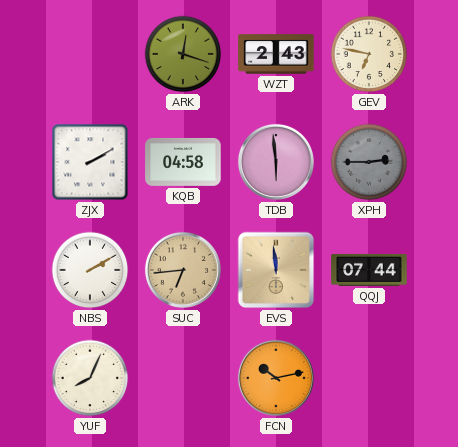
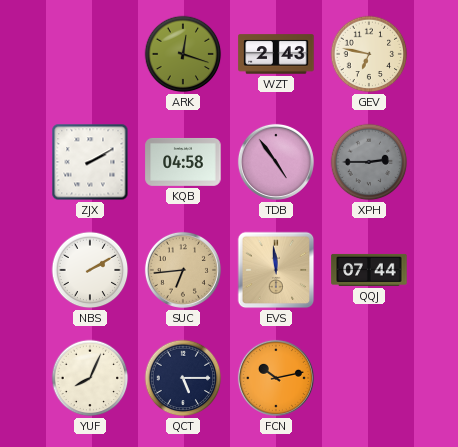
TDB: 5:59 -> 4:54 (276, 162)
QCT: none -> 5:15 (183, 378)
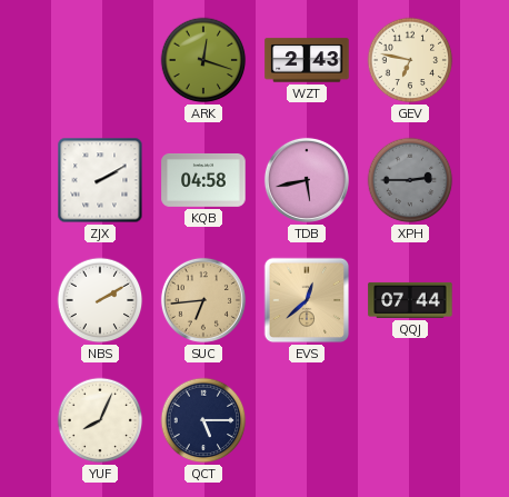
TDB: 4:54 -> 5:43 (307, 180)
EVS: 11:59 -> 12:38 (307, 300)
FCN: 10:13 -> none (276, 378)
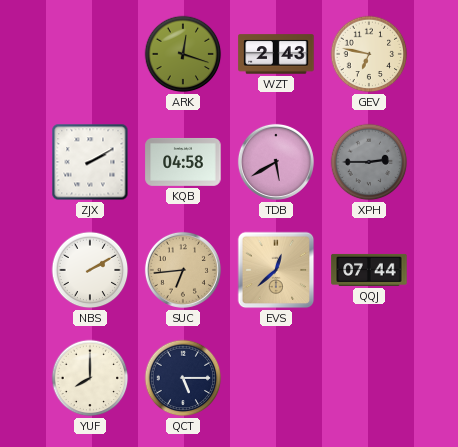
TDB: 5:43 -> 5:40 (276, 162)
YUF: 8:04 -> 8:00 (90, 378)
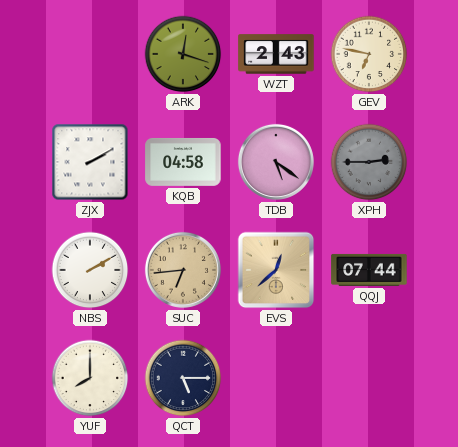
TDB: 5:40 -> 5:21 (276, 162)
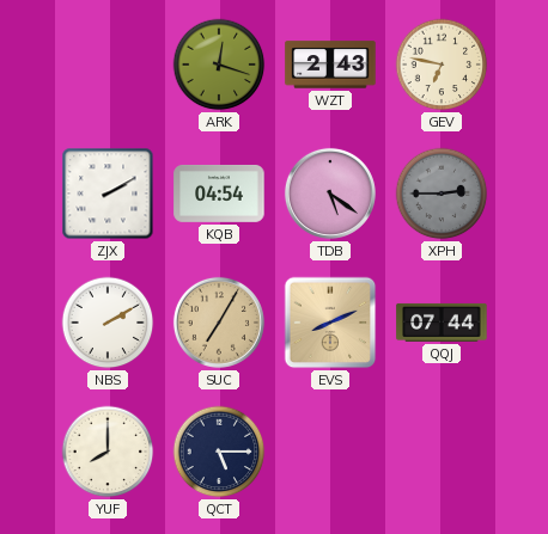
KQB: 04:58 -> 04:54 (219, 194)
SUC: 6:44 -> 7:05 (219, 323)
EVS: 12:38 -> 8:11 (330, 323)
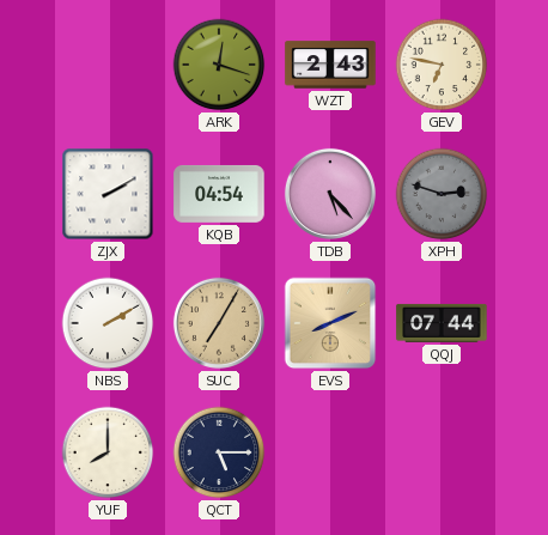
TDB: 5:21 -> 5:23 (330, 194)
XPH: 2:45 -> 2:48 (442, 194)
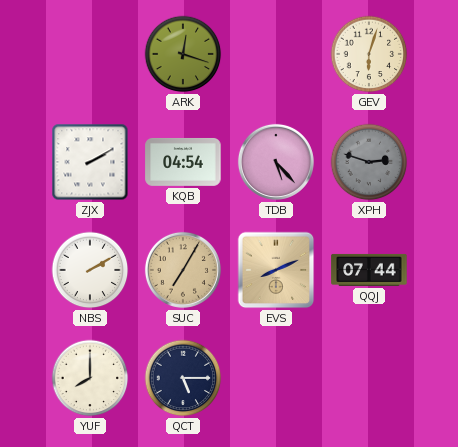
WZT: 2:43 -> none (330, 65)
GEV: 6:47 -> 6:03 (369, 54)
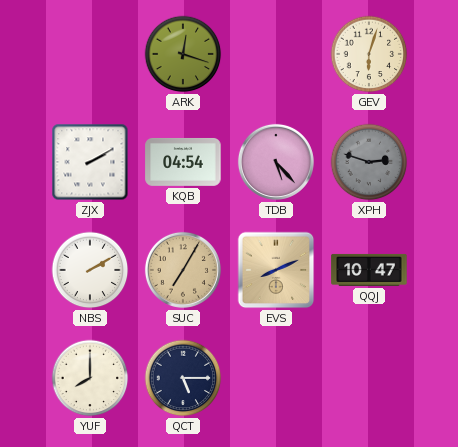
QQJ: 07:44 -> 10:47 (369, 270)
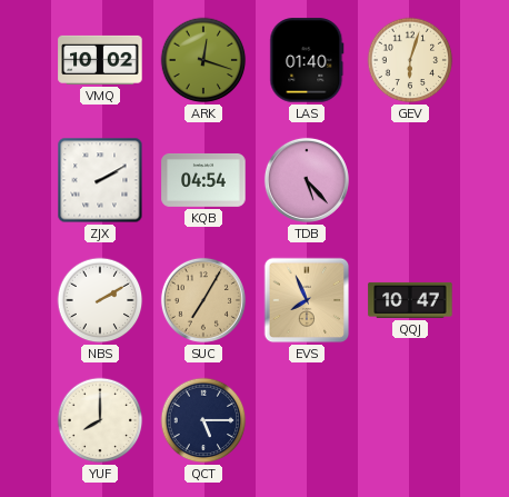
VMQ: none -> 10:02 (100, 60)
LAS: none -> 01:40 (307, 60)
XPH: 2:48 -> none (369, 162)
EVS: 8:11 -> 7:56 (307, 300)
